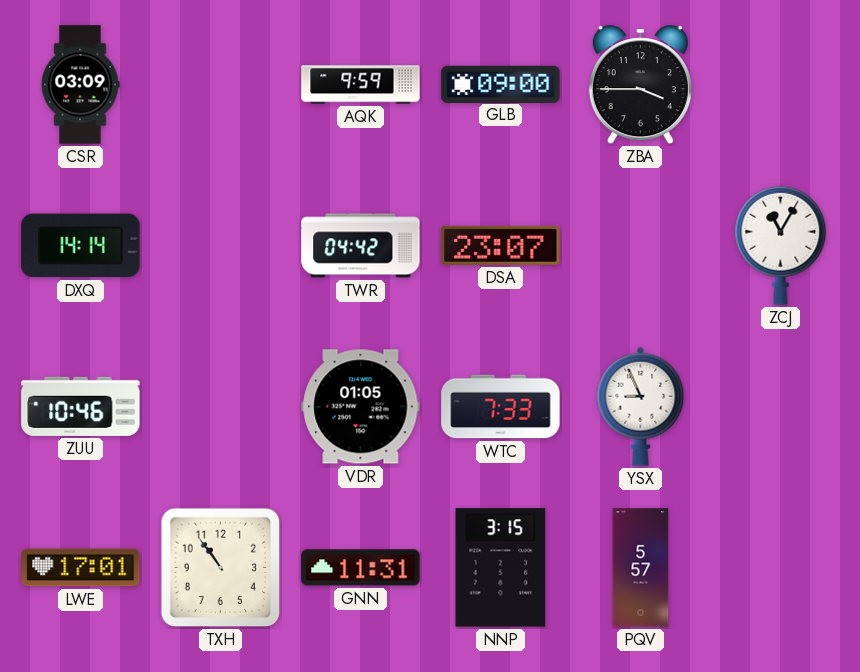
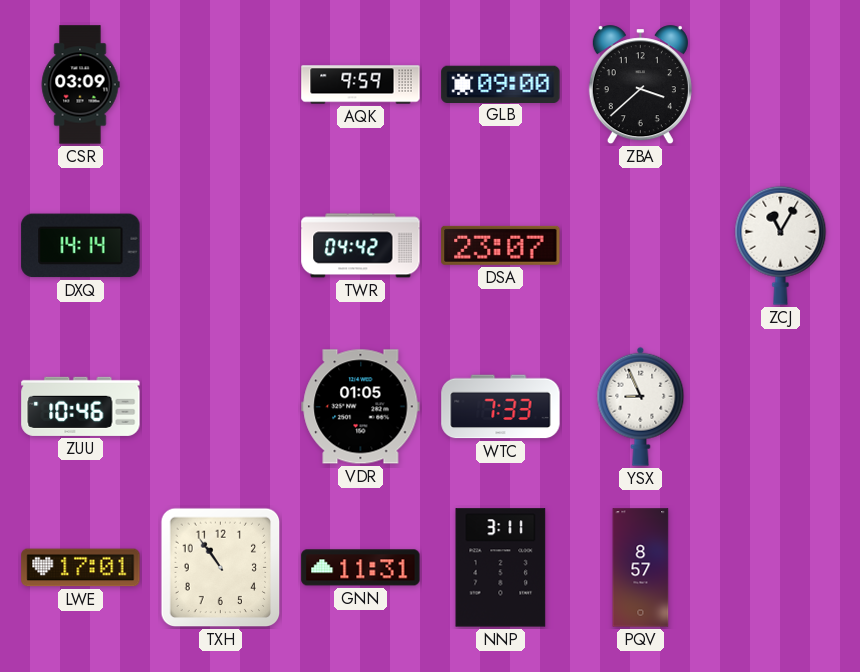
ZBA: 3:45 -> 3:38 (640, 85)
NNP: 3:15 -> 3:11 (501, 568)
PQV: 5:57 -> 8:57 (641, 568)
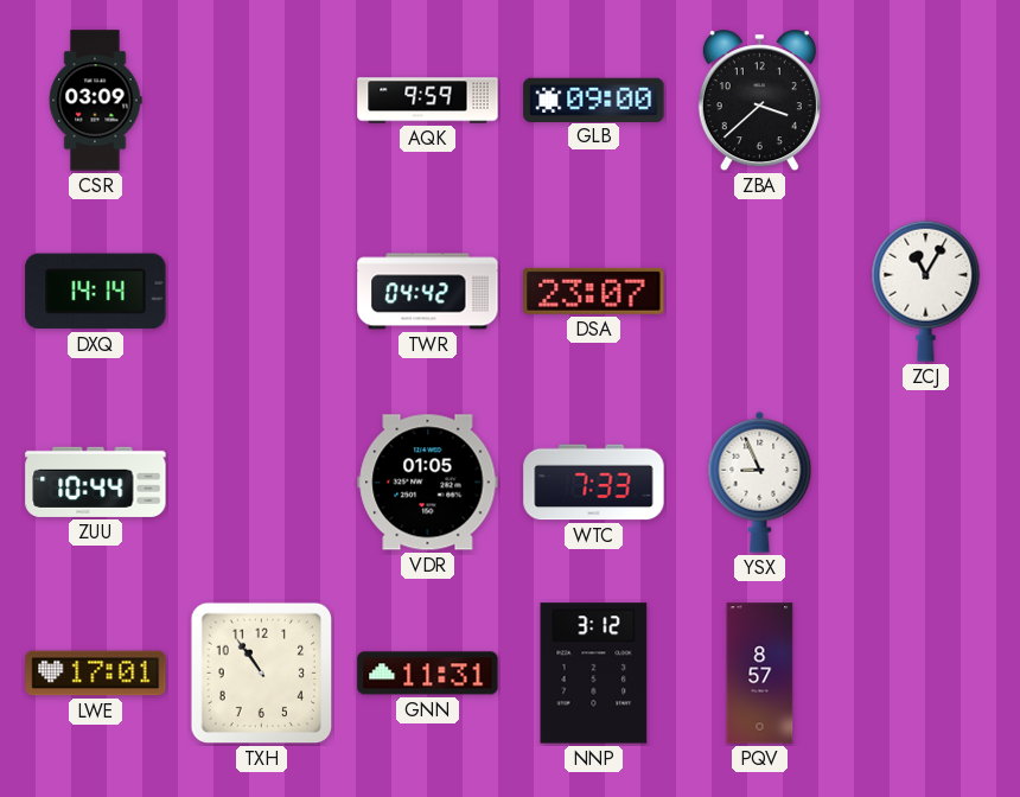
ZUU: 10:46 -> 10:44 (96, 482)
NNP: 3:11 -> 3:12 (594, 674)
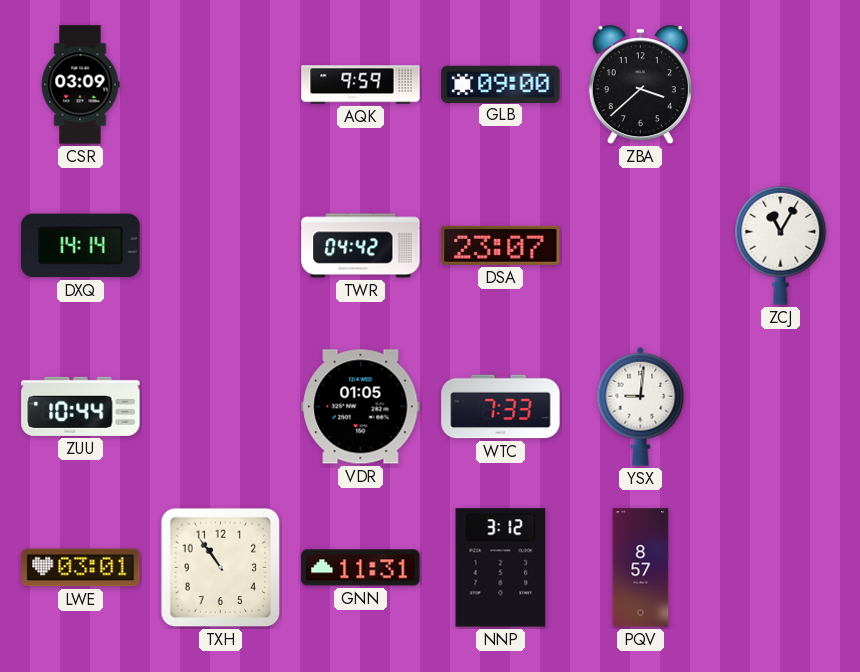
YSX: 8:56 -> 9:01 (641, 406)
LWE: 17:01 -> 03:01 (81, 568)
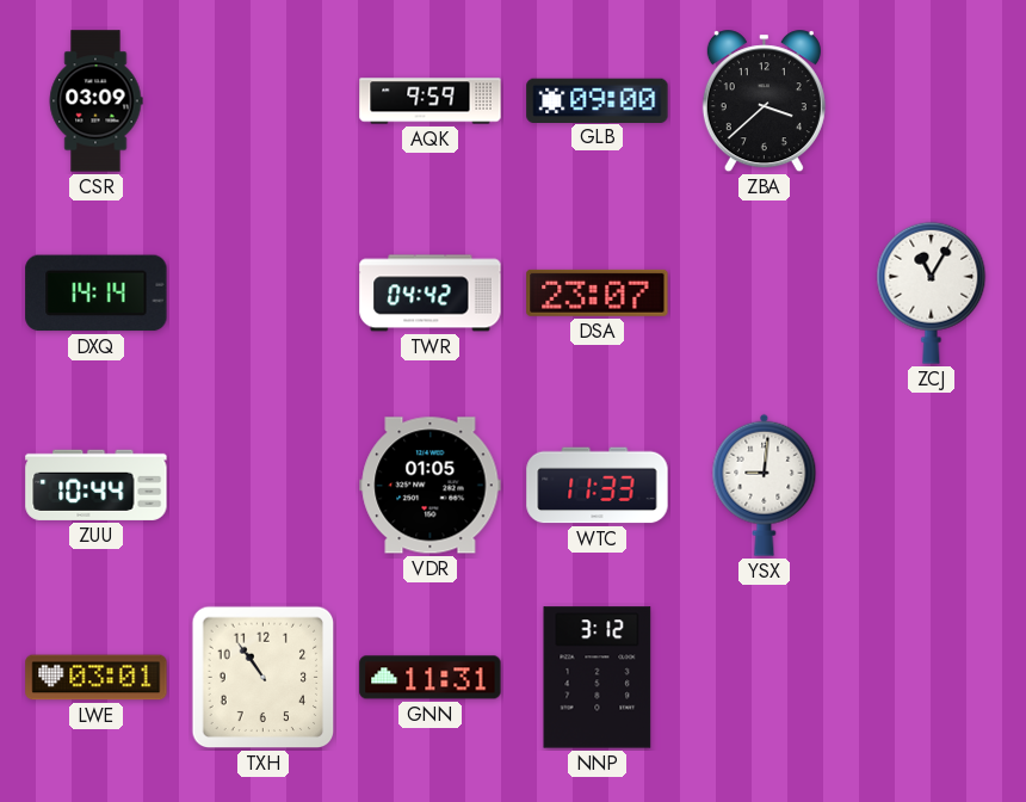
WTC: 7:33 -> 11:33 (598, 486)
PQV: 8:57 -> none (641, 568)
